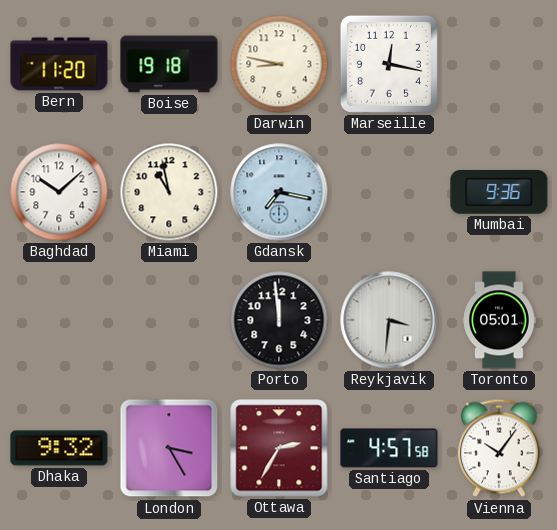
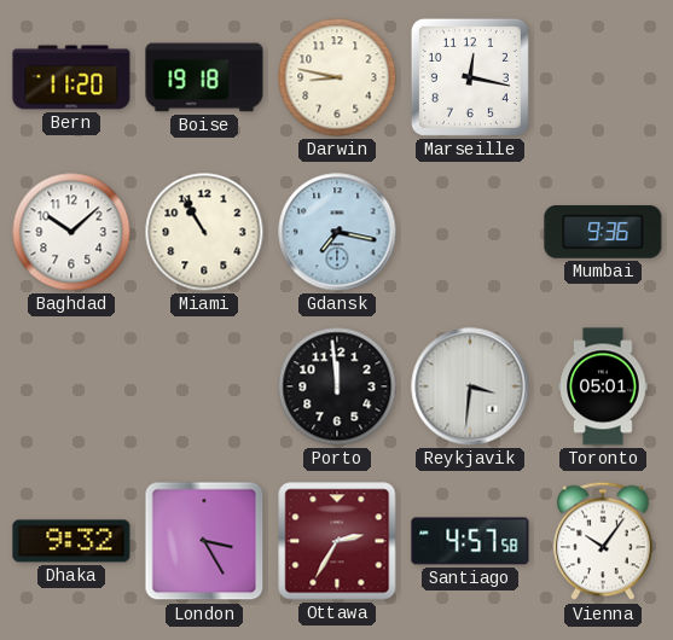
Miami: 10:58 -> 10:55 (204, 232)
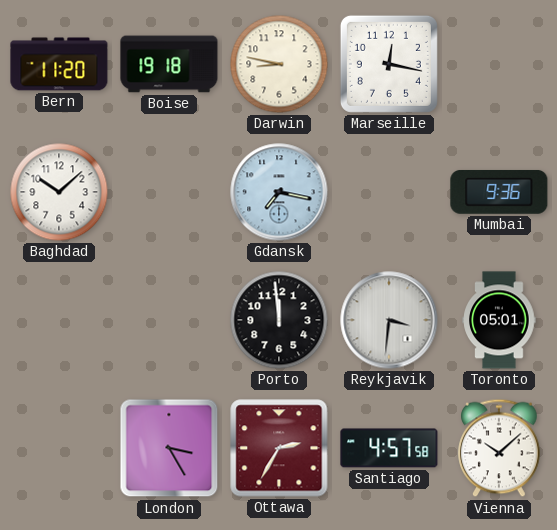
Miami: 10:55 -> none (204, 232)
Dhaka: 9:32 -> none (71, 541)
Vienna: 10:06 -> 10:08 (499, 448)
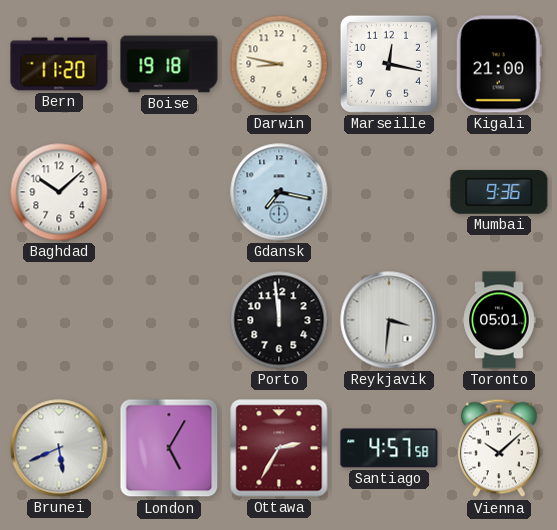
Kigali: none -> 21:00 (499, 64)
Brunei: none -> 5:41 (59, 448)
London: 3:25 -> 5:05 (169, 448)
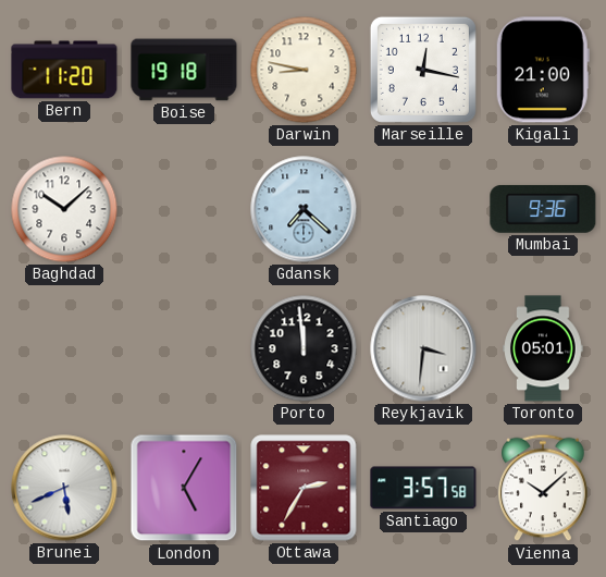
Gdansk: 7:17 -> 7:22 (304, 209)
Santiago: 4:57 -> 3:57 (423, 488)
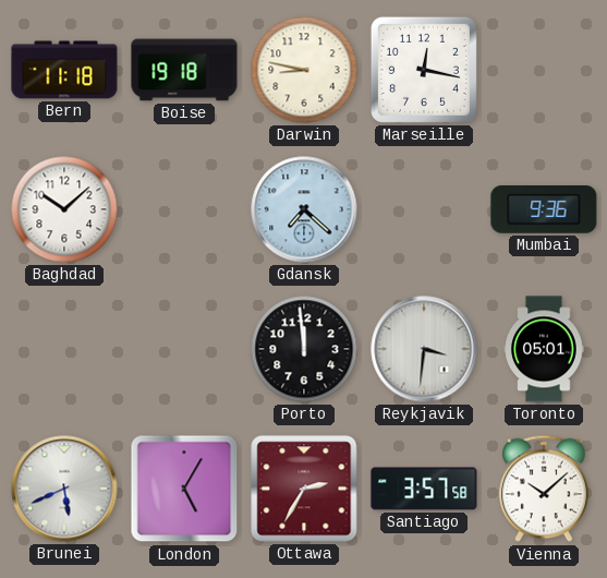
Bern: 11:20 -> 11:18 (64, 70)
Kigali: 21:00 -> none (543, 70)
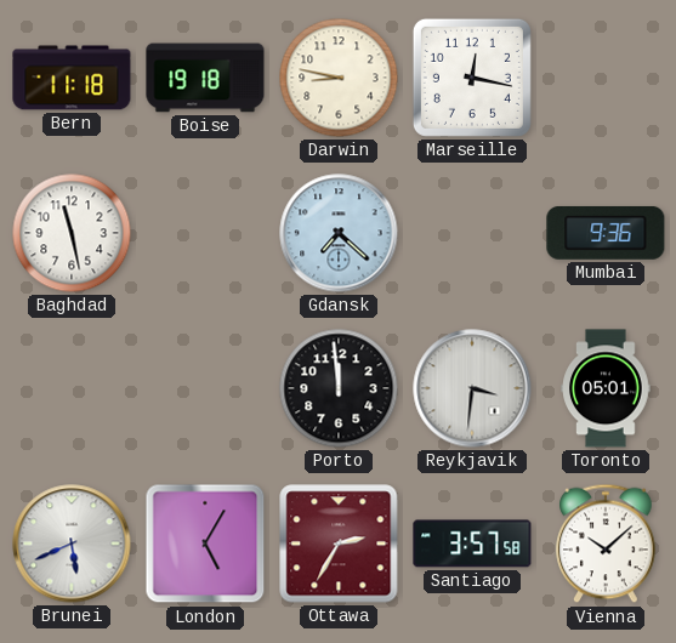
Baghdad: 10:08 -> 11:28 (72, 233)
